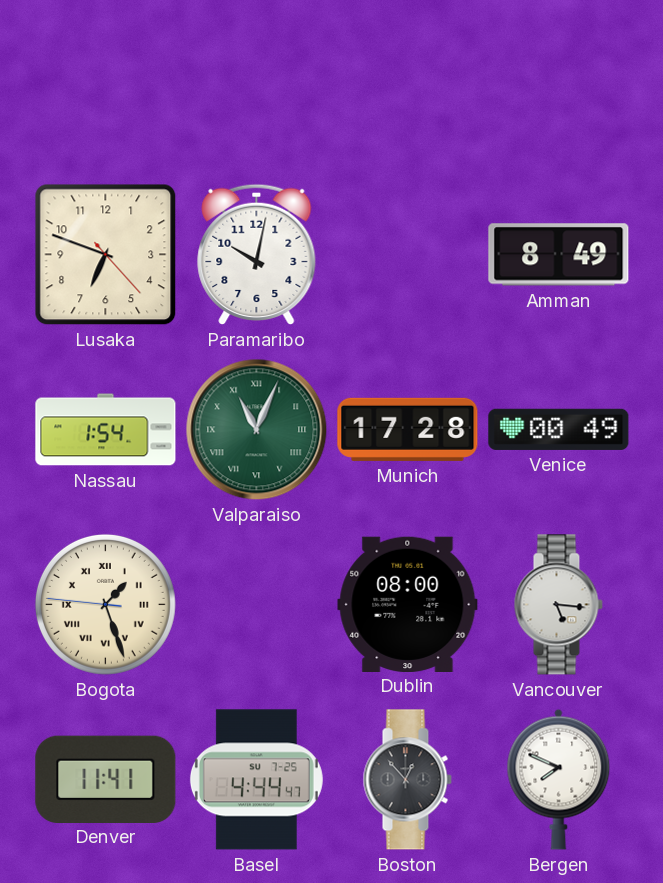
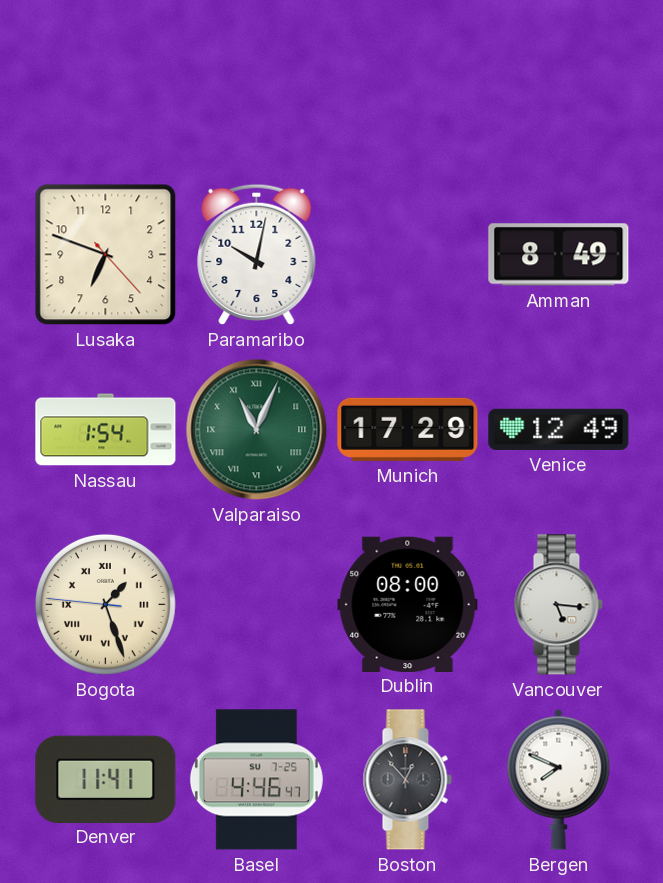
Munich: 17:28 -> 17:29 (408, 429)
Venice: 00:49 -> 12:49 (559, 429)
Basel: 4:44 -> 4:46 (256, 780)
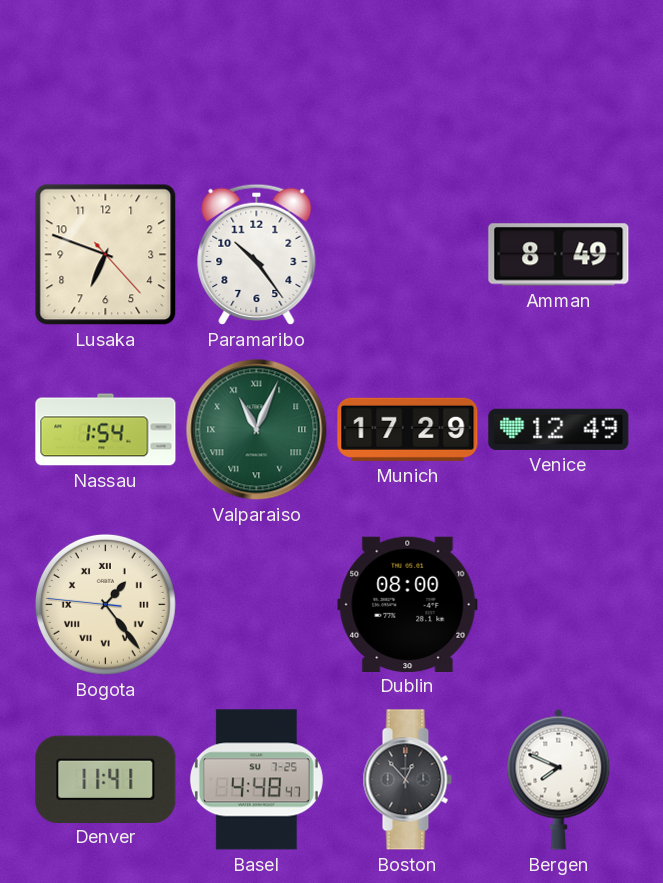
Paramaribo: 10:02 -> 10:24 (257, 255)
Bogota: 1:26 -> 1:23 (105, 604)
Vancouver: 5:16 -> none (558, 605)
Basel: 4:46 -> 4:48 (256, 780)
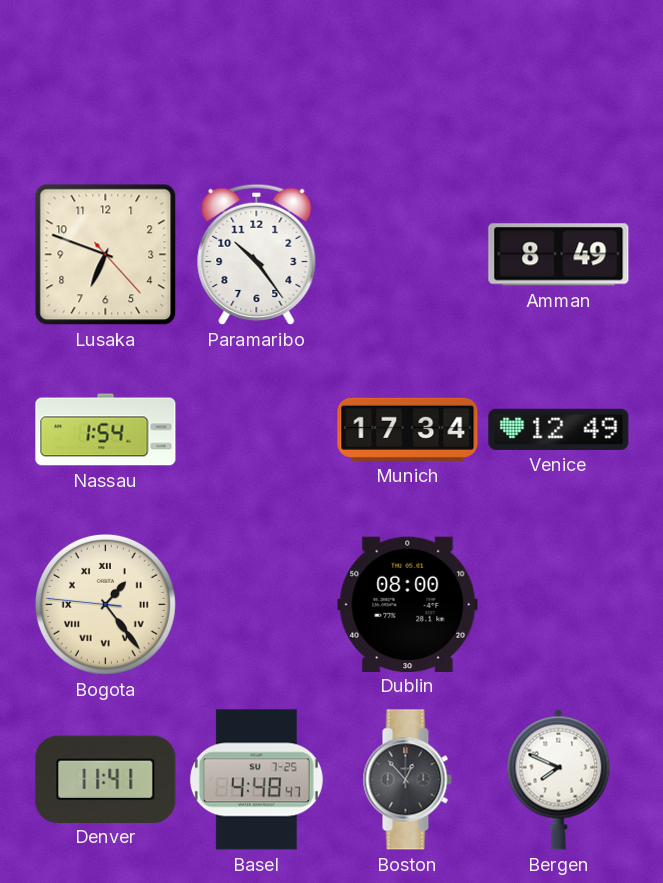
Valparaiso: 11:04 -> none (257, 430)
Munich: 17:29 -> 17:34 (408, 429)
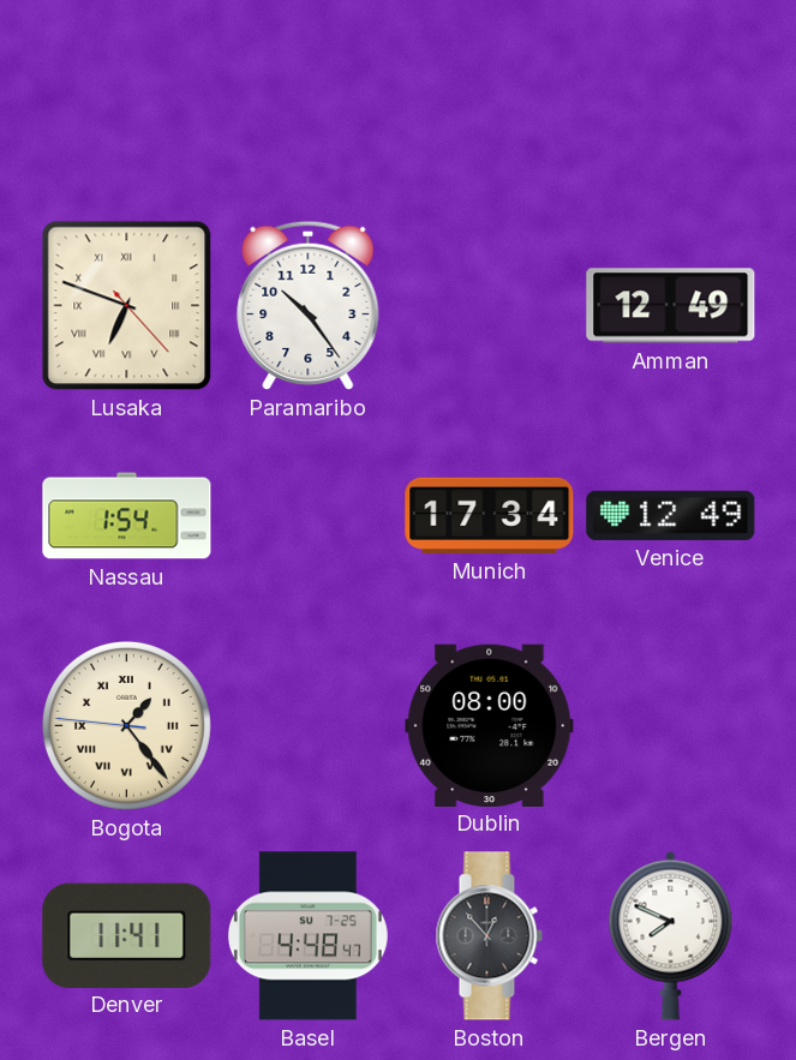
Lusaka numerals: Arabic -> Roman (127, 306)
Amman: 8:49 -> 12:49 (671, 306)
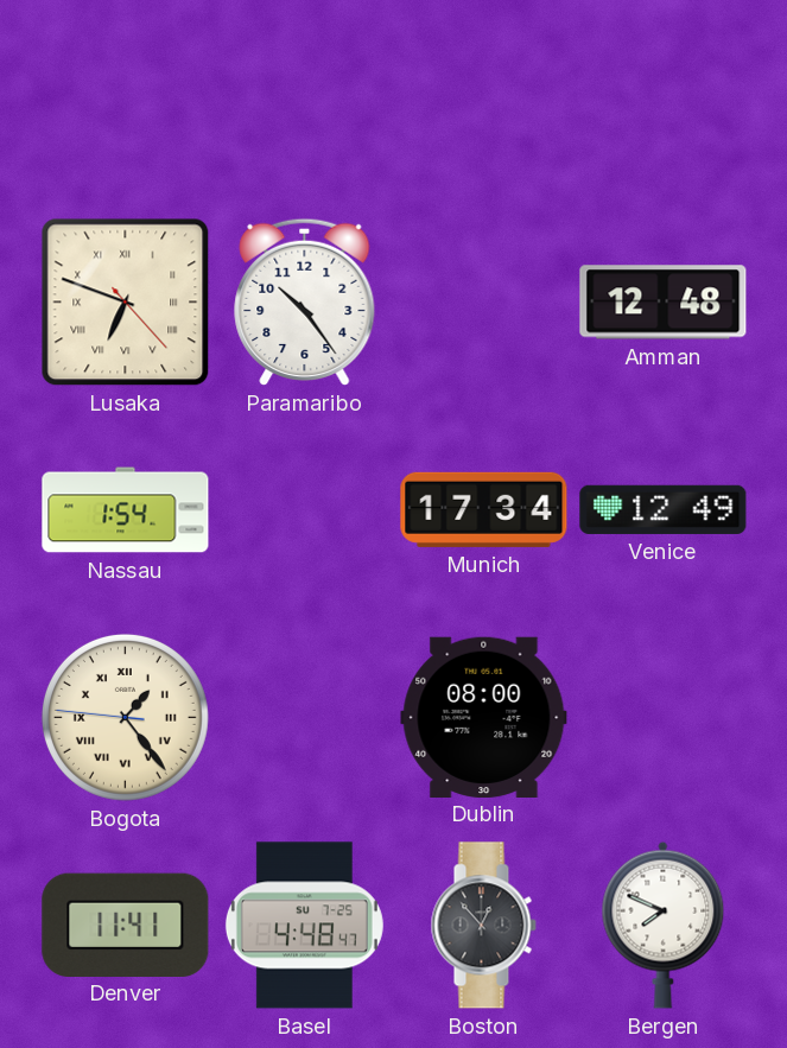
Amman: 12:49 -> 12:48 (664, 303)
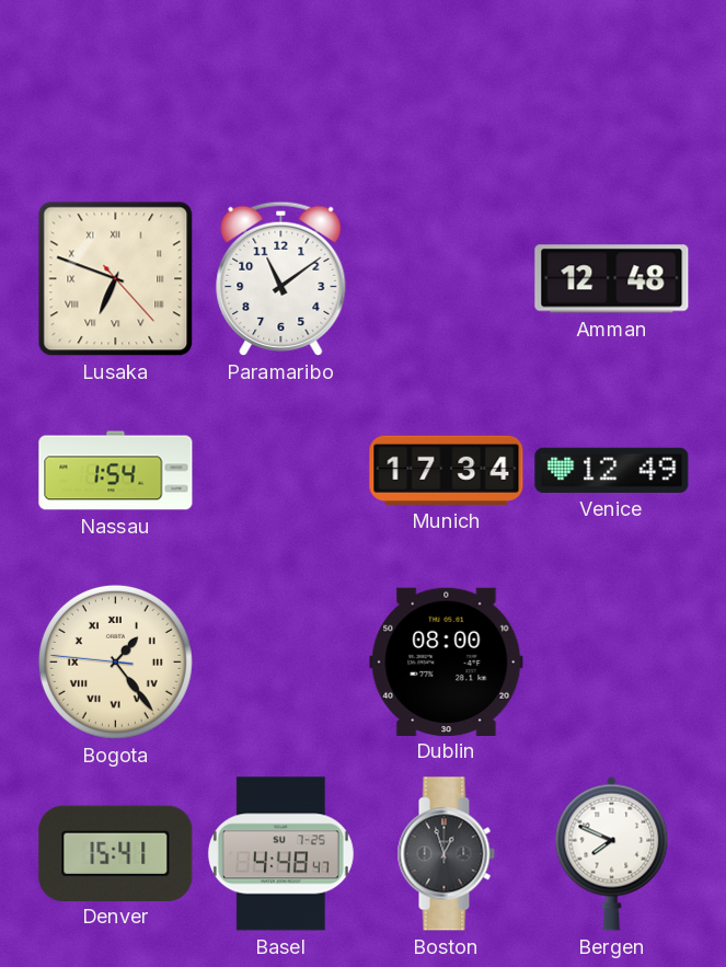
Paramaribo: 10:24 -> 11:09 (281, 279)
Denver: 11:41 -> 15:41 (116, 853)
Boston: 12:53 -> 12:57 (446, 854)
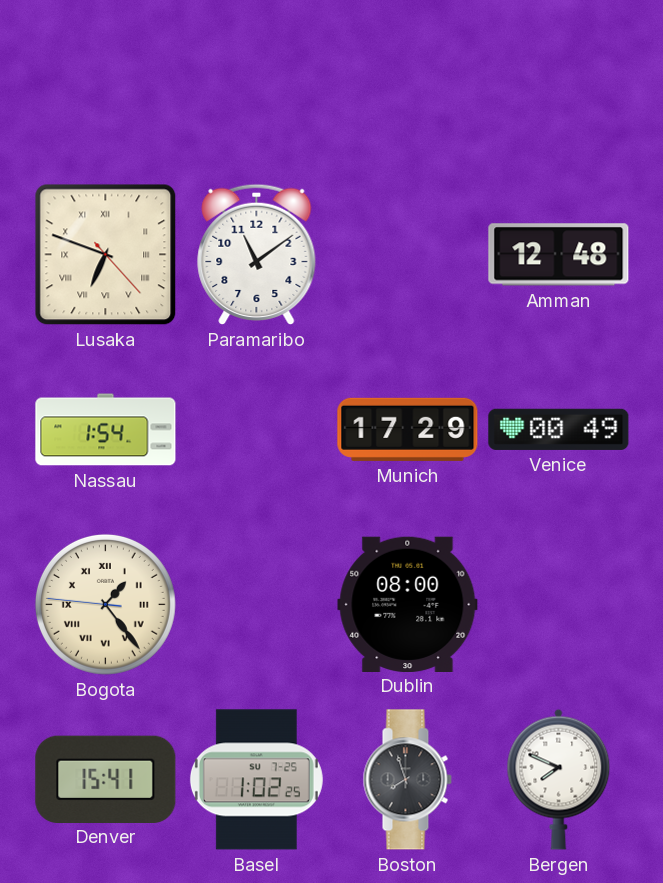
Munich: 17:34 -> 17:29 (408, 429)
Venice: 12:49 -> 00:49 (559, 429)
Basel: 4:48 -> 1:02 (256, 780)
Boston: 12:57 -> 7:57 (407, 780)
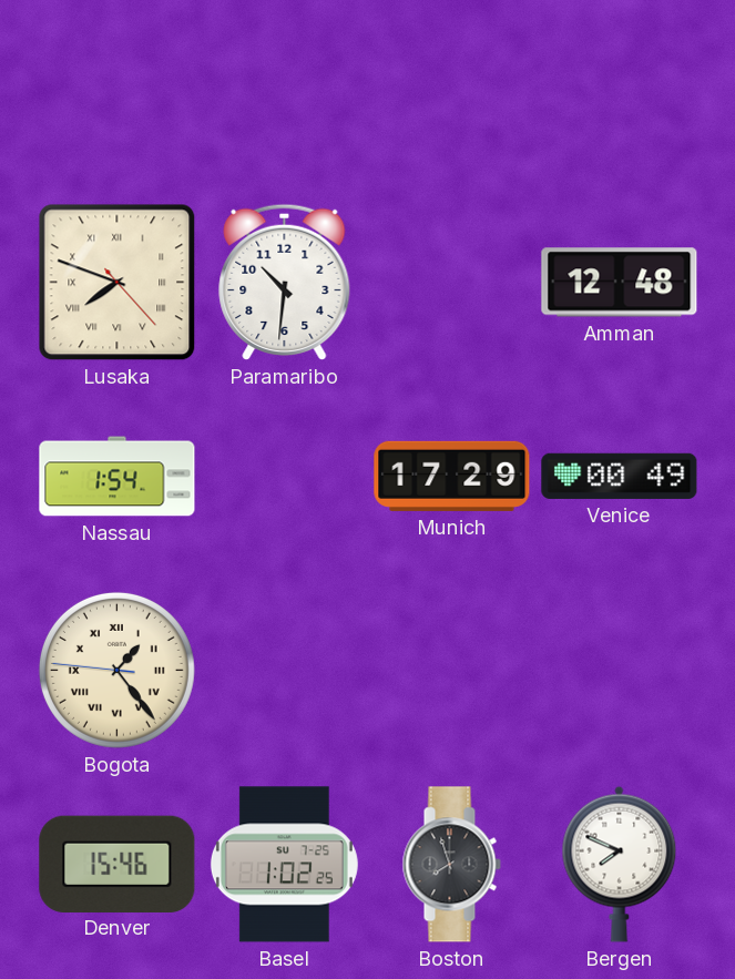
Lusaka: 6:48 -> 7:48 (118, 283)
Paramaribo: 11:09 -> 10:31 (285, 283)
Dublin: 08:00 -> none (408, 604)
Denver: 15:41 -> 15:46 (118, 864)
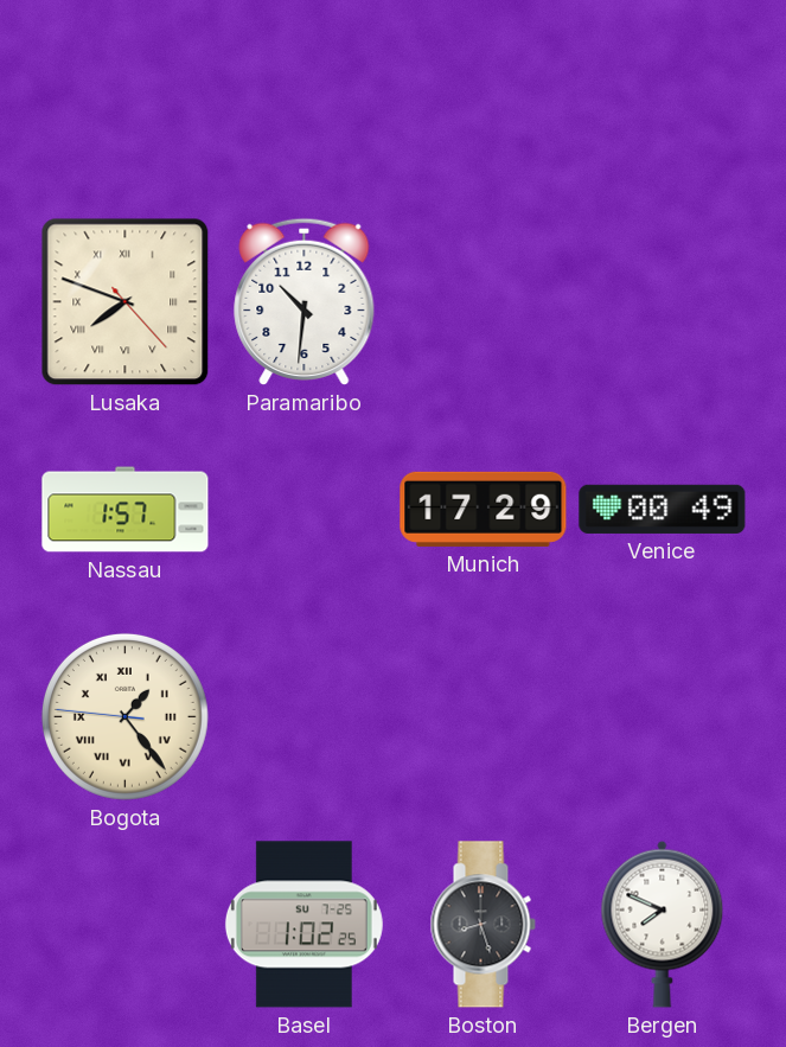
Amman: 12:48 -> none (620, 283)
Nassau: 1:54 -> 1:57 (126, 510)
Denver: 15:46 -> none (118, 864)
Boston: 7:57 -> 8:27 (483, 925)
